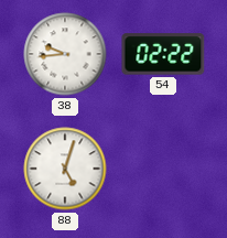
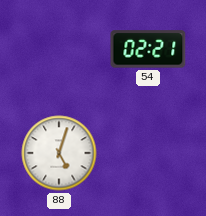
38: 9:44 -> none (65, 54)
54: 02:22 -> 02:21 (148, 49)
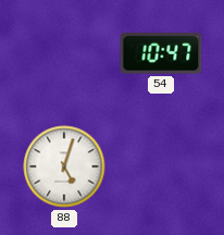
54: 02:21 -> 10:47 (161, 53)
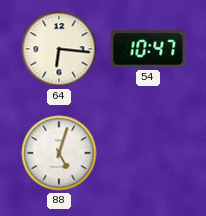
64: none -> 6:16 (59, 49)
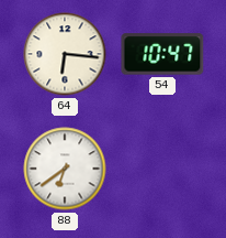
88: 5:03 -> 6:39 (65, 169)
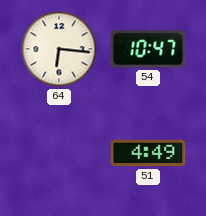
88: 6:39 -> none (65, 169)
51: none -> 4:49 (148, 153)
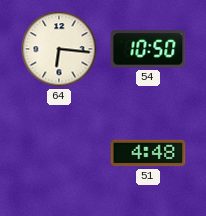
54: 10:47 -> 10:50 (148, 49)
51: 4:49 -> 4:48 (148, 153)
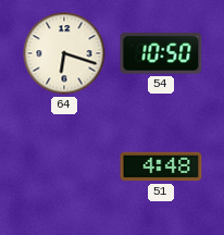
64: 6:16 -> 6:18 (64, 53)
